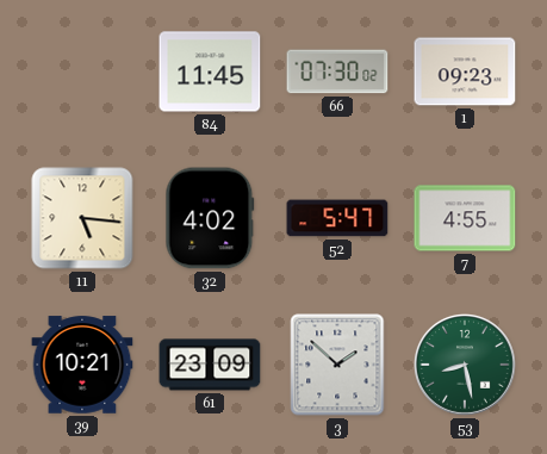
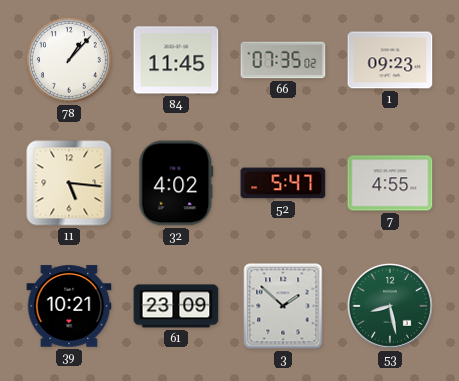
78: none -> 1:07 (69, 60)
66: 07:30 -> 07:35 (283, 60)
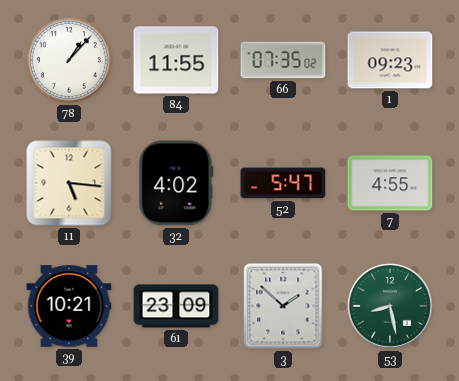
84: 11:45 -> 11:55 (176, 60)
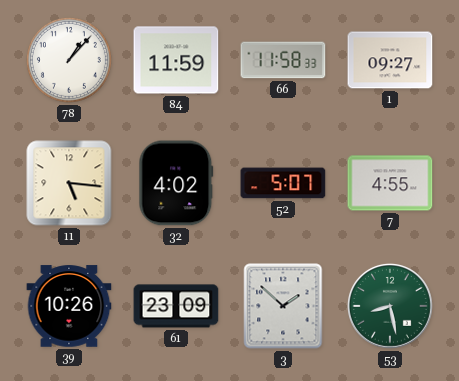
84: 11:55 -> 11:59 (176, 60)
66: 07:35 -> 11:58 (283, 60)
1: 09:23 -> 09:27 (390, 60)
52: 5:47 -> 5:07 (283, 183)
39: 10:21 -> 10:26 (69, 306)
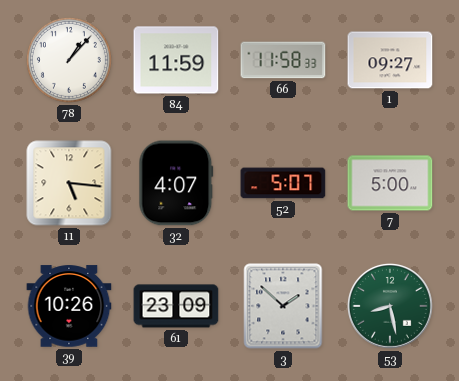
32: 4:02 -> 4:07 (176, 183)
7: 4:55 -> 5:00 (390, 183)
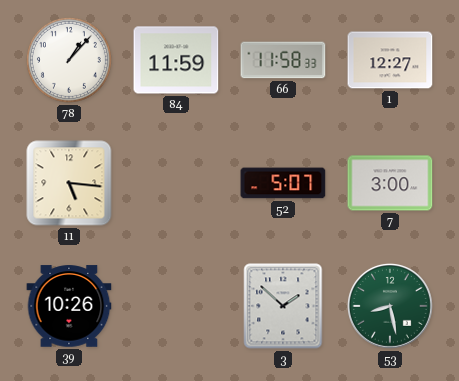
1: 09:27 -> 12:27 (390, 60)
32: 4:07 -> none (176, 183)
7: 5:00 -> 3:00 (390, 183)
61: 23:09 -> none (176, 306)
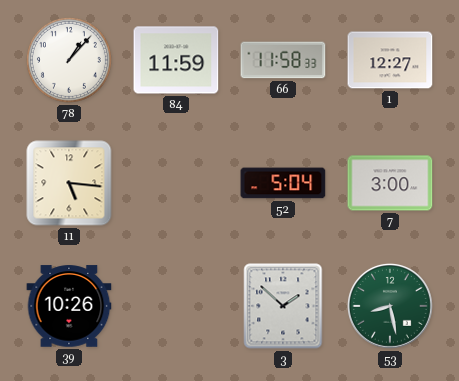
52: 5:07 -> 5:04 (283, 183)
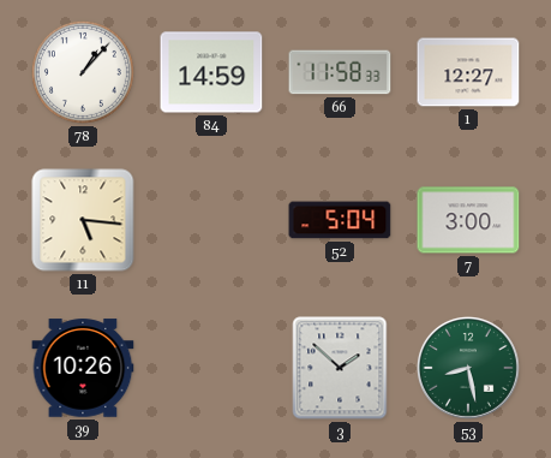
84: 11:59 -> 14:59 (211, 72)
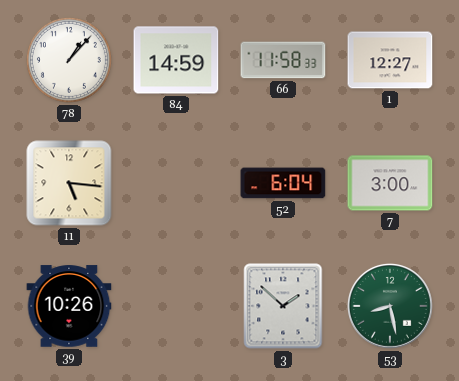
52: 5:04 -> 6:04 (283, 183)
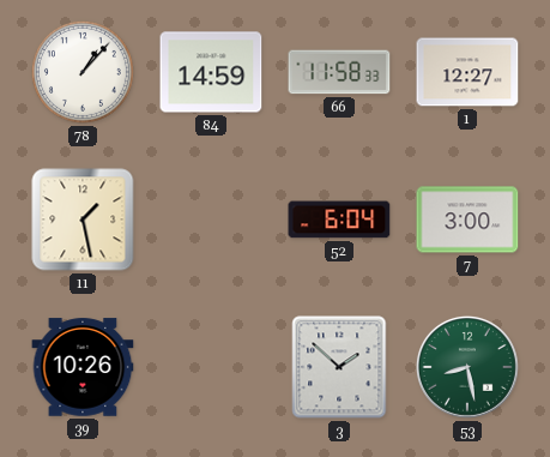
11: 5:16 -> 1:28 (83, 220)
